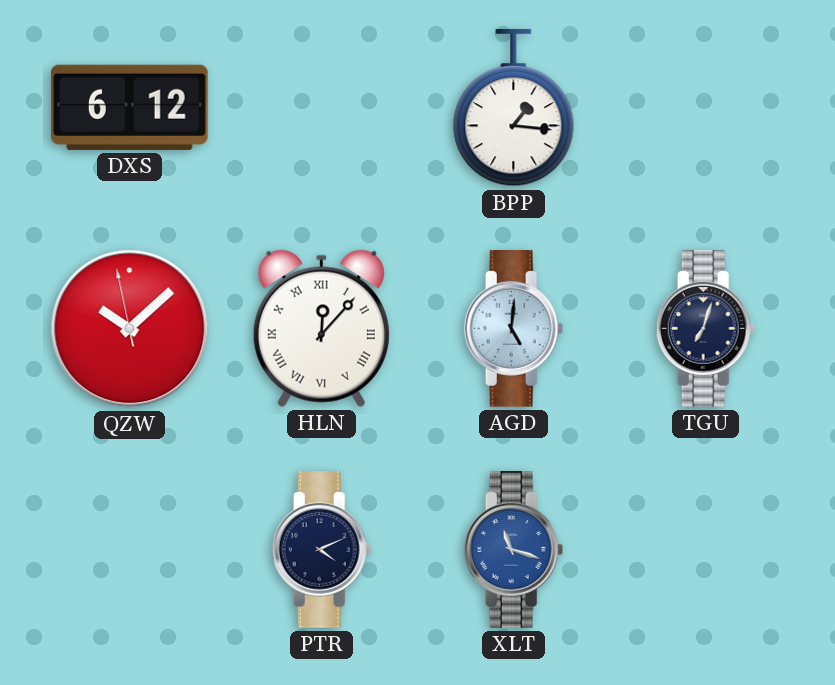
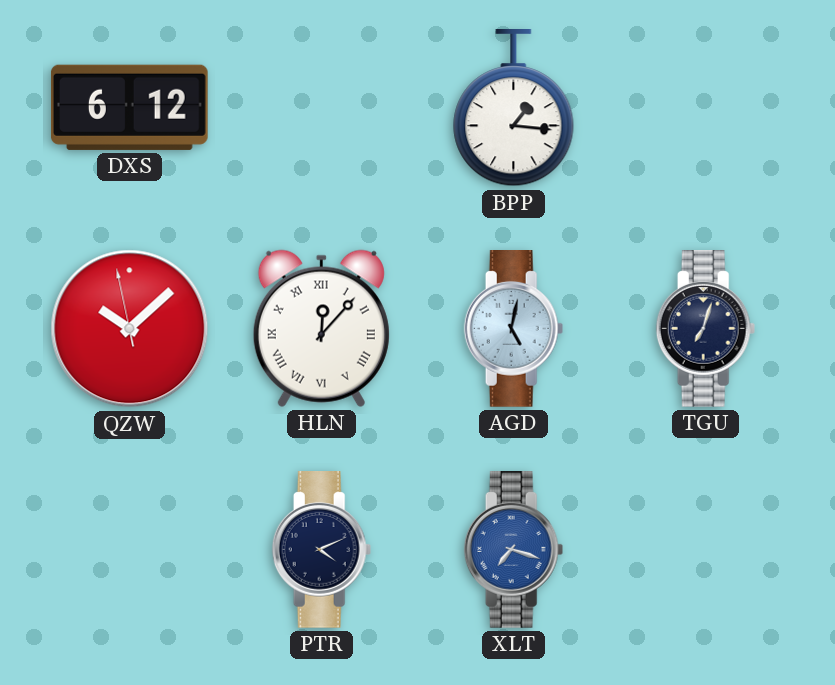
AGD: 5:01 -> 5:02 (514, 329)
XLT: 11:18 -> 7:18 (514, 550)
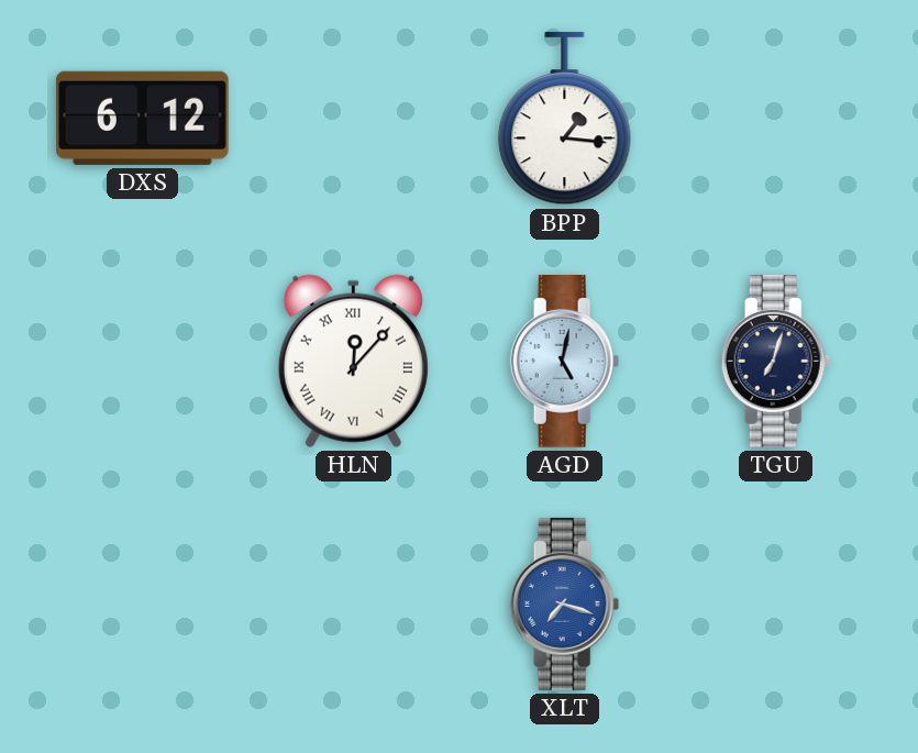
QZW: 10:07 -> none (130, 329)
PTR: 4:11 -> none (322, 550)
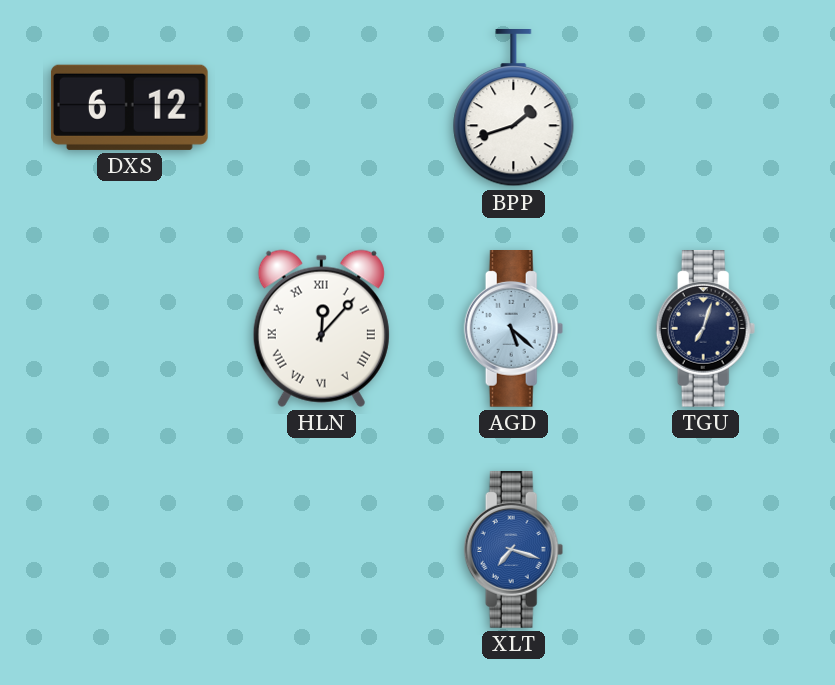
BPP: 1:16 -> 1:42 (514, 109)
AGD: 5:02 -> 5:22 (514, 329)
